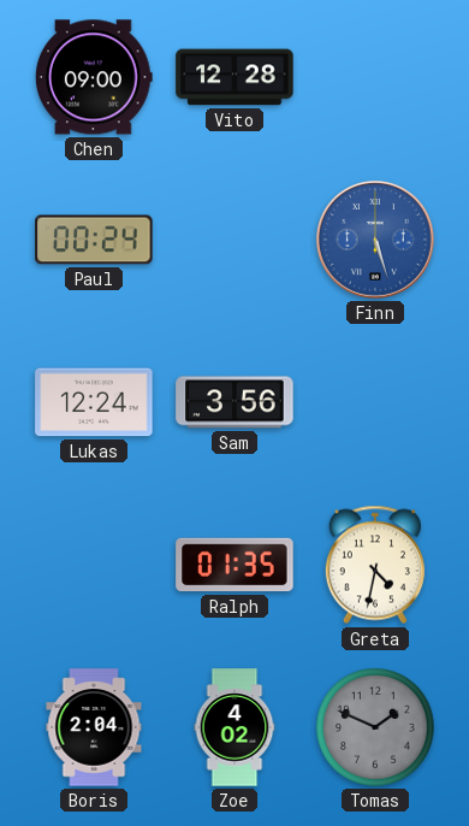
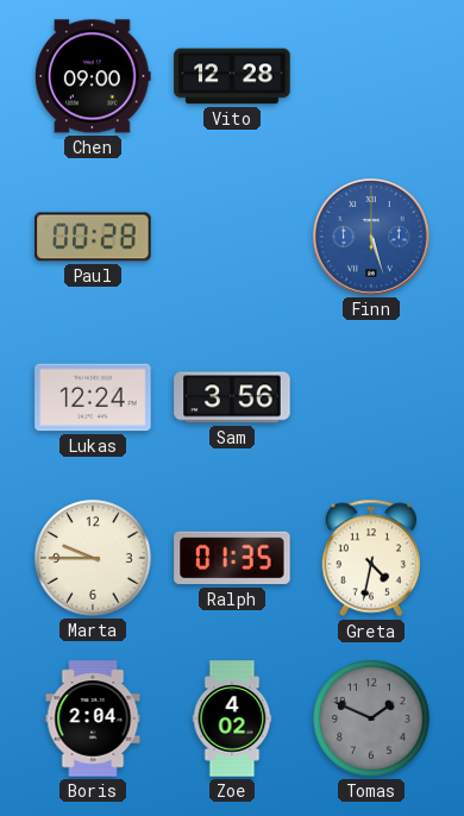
Paul: 00:24 -> 00:28 (93, 237)
Marta: none -> 9:45 (93, 558)
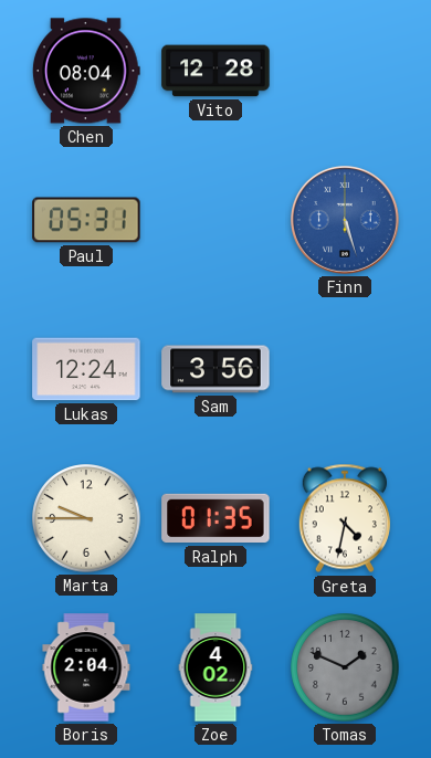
Chen: 09:00 -> 08:04 (87, 71)
Paul: 00:28 -> 05:31 (86, 220)
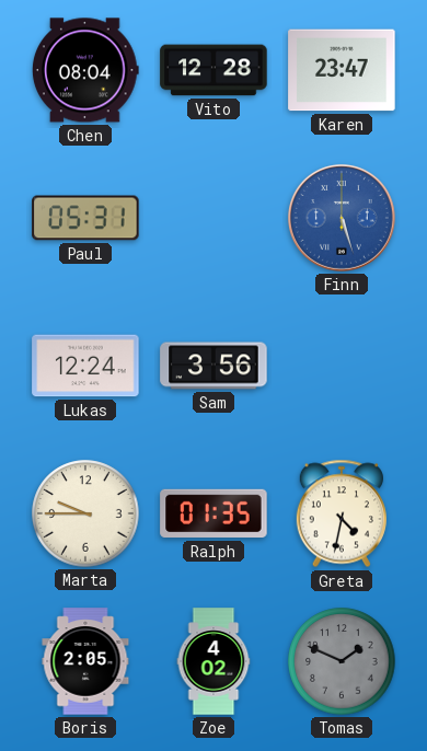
Karen: none -> 23:47 (342, 70)
Boris: 2:04 -> 2:05 (85, 661)
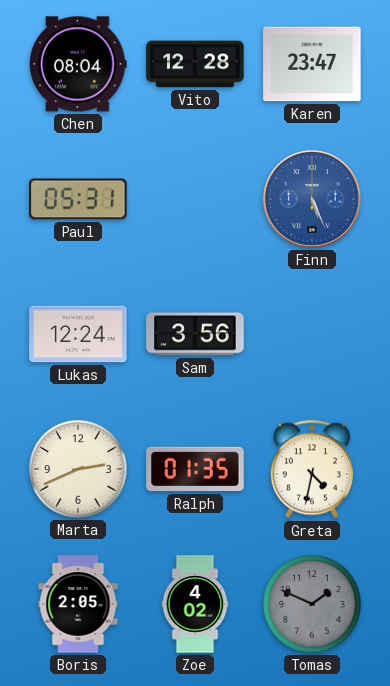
Finn: 5:27 -> 5:26 (312, 199)
Marta: 9:45 -> 2:41 (78, 469)
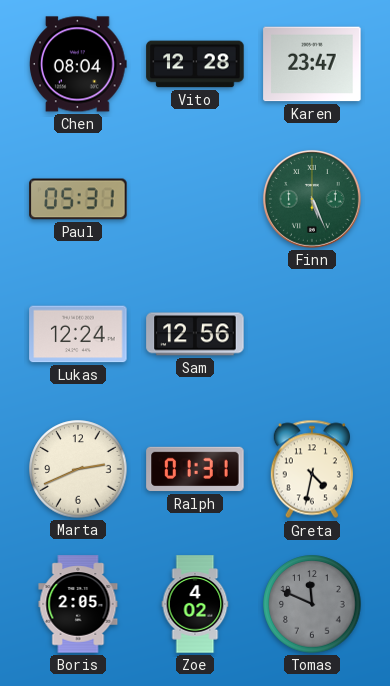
Finn dial: blue -> green (312, 199)
Sam: 3:56 -> 12:56 (195, 334)
Ralph: 01:35 -> 01:31 (195, 469)
Tomas: 1:49 -> 11:49 (312, 604)
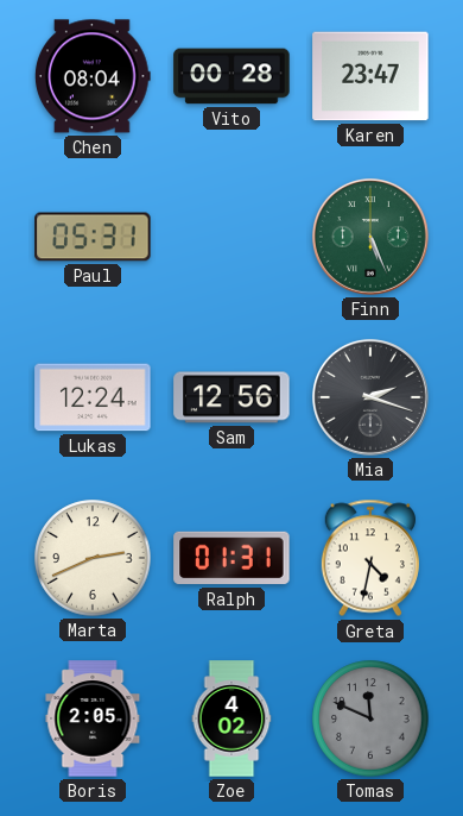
Vito: 12:28 -> 00:28 (231, 76)
Mia: none -> 2:18 (370, 397)
